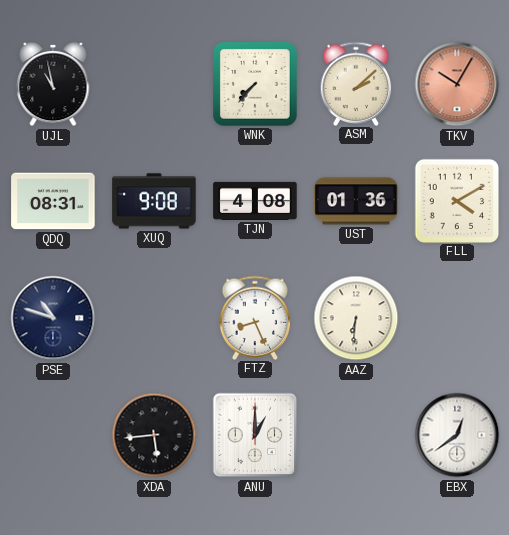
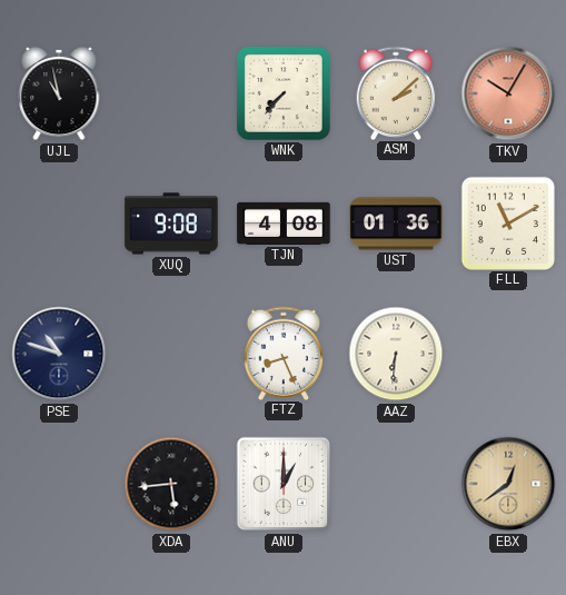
QDQ: 08:31 -> none (53, 201)
FLL: 4:10 -> 11:10 (507, 222)
EBX dial: white -> champagne (508, 484)
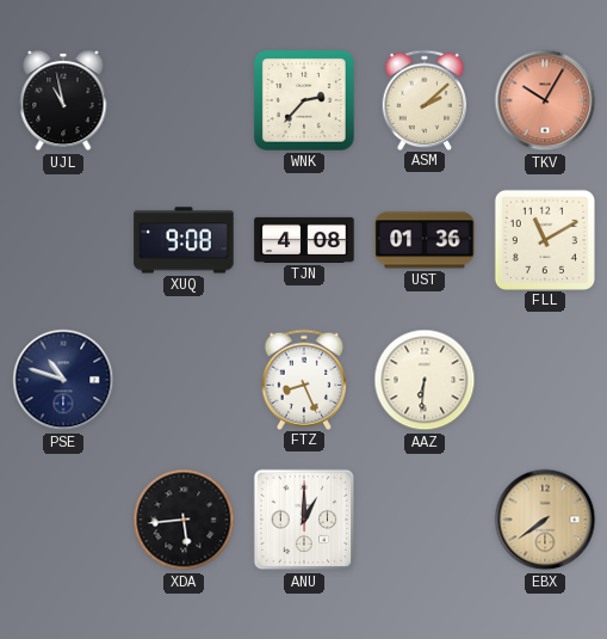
WNK: 7:37 -> 2:37 (305, 102)
EBX: 12:39 -> 7:39 (545, 520)
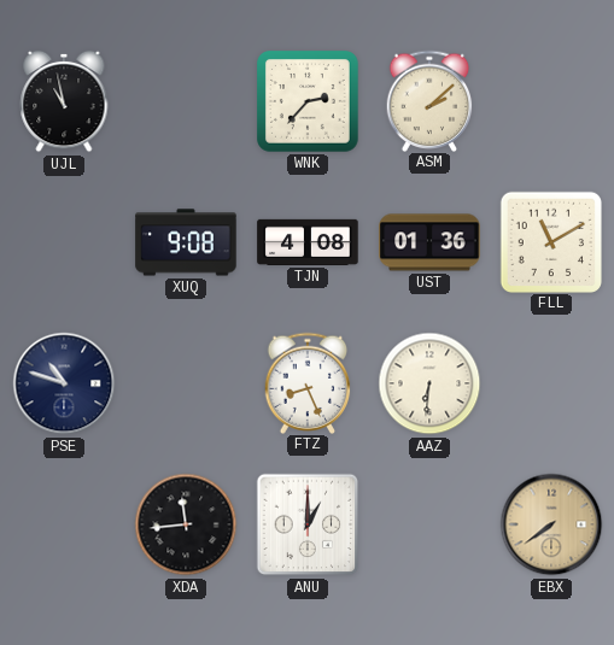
TKV: 10:05 -> none (545, 100)
XDA: 5:44 -> 11:44 (186, 524)
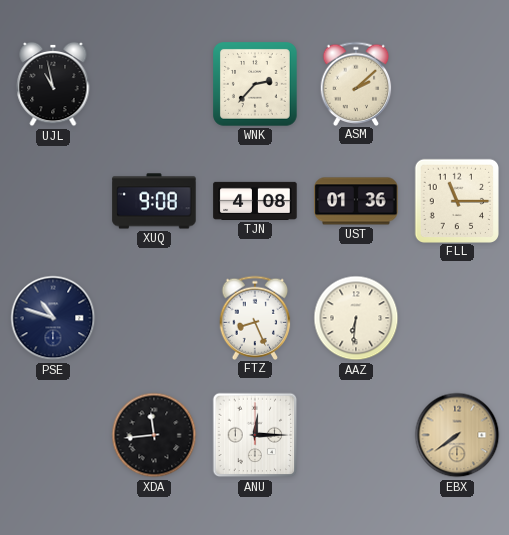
FLL: 11:10 -> 11:15 (456, 200)
ANU: 1:00 -> 12:15 (255, 435)
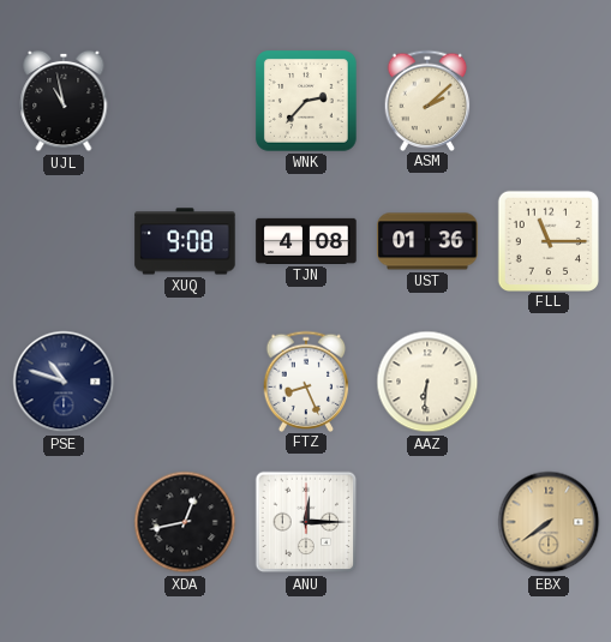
XDA: 11:44 -> 12:43 (185, 522)
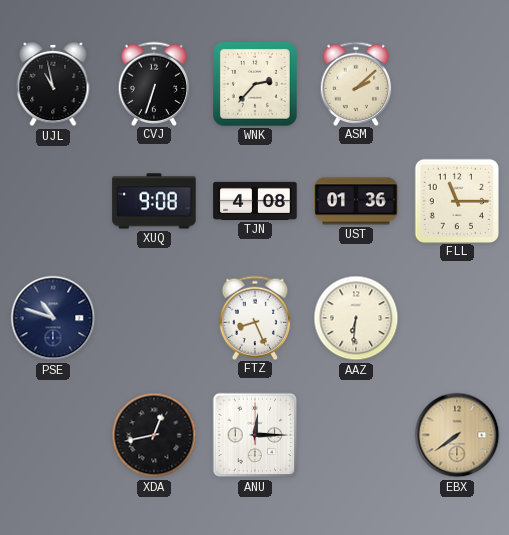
CVJ: none -> 6:33 (154, 83)
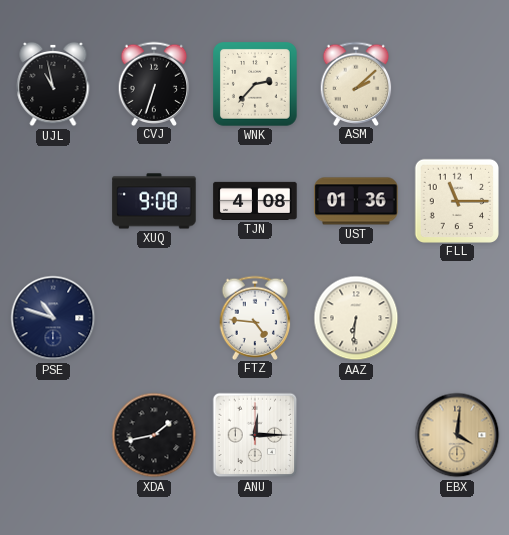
FTZ: 8:26 -> 4:46 (255, 317)
XDA: 12:43 -> 1:43 (154, 435)
EBX: 7:39 -> 4:01 (457, 435)
